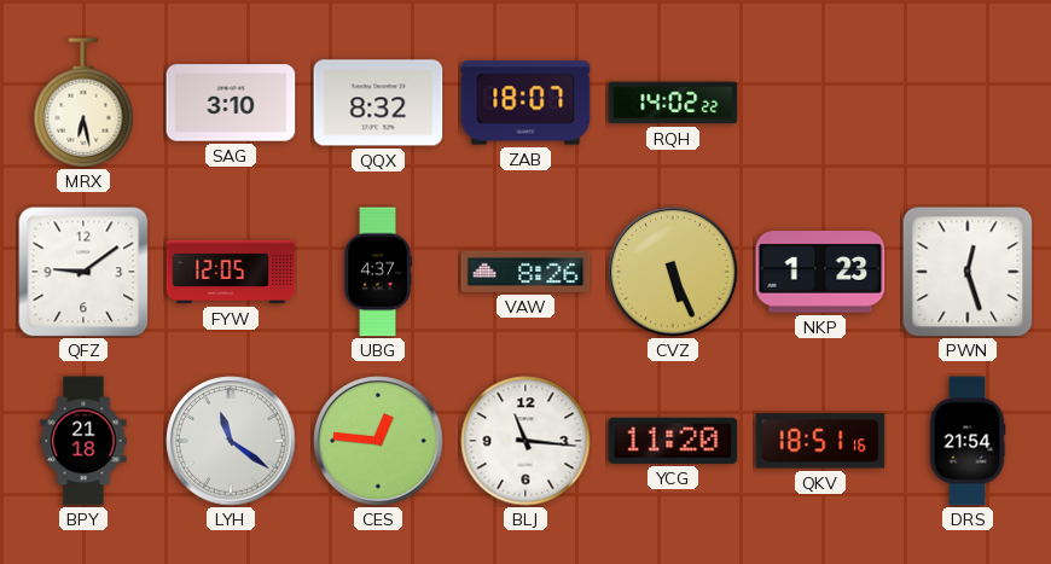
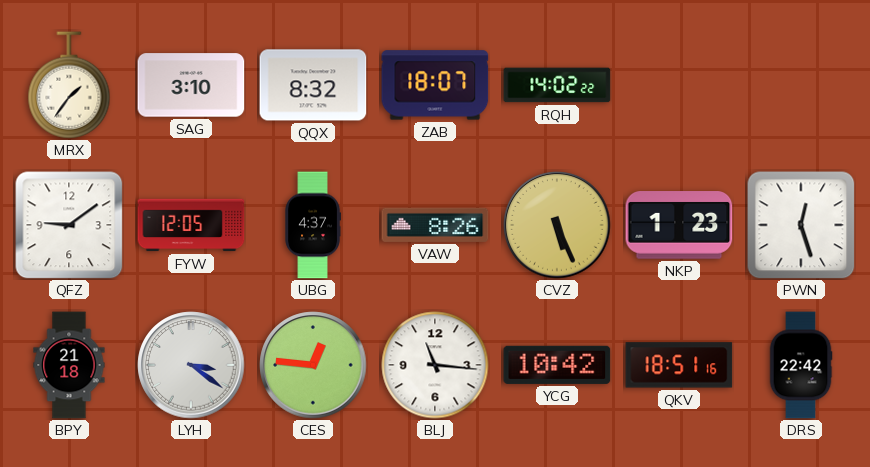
MRX: 6:28 -> 1:36 (69, 85)
LYH: 11:21 -> 3:21 (191, 365)
YCG: 11:20 -> 10:42 (557, 365)
DRS: 21:54 -> 22:42 (801, 365)
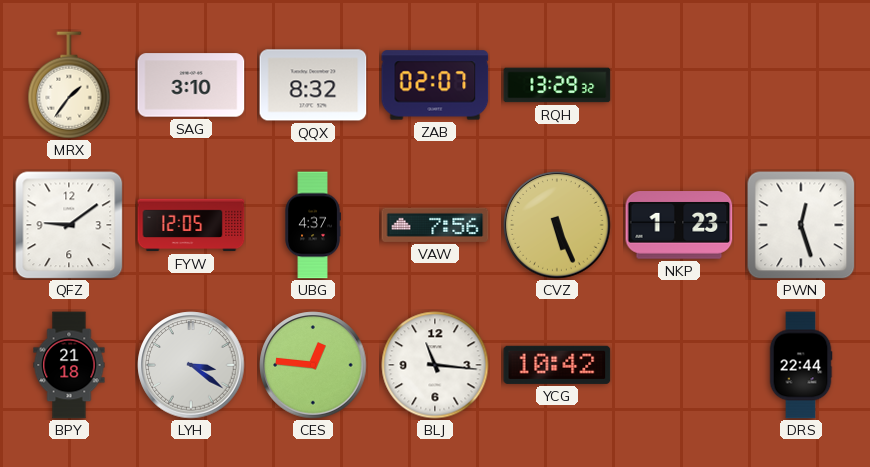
ZAB: 18:07 -> 02:07 (435, 85)
RQH: 14:02 -> 13:29 (557, 85)
VAW: 8:26 -> 7:56 (435, 225)
QKV: 18:51 -> none (679, 365)
DRS: 22:42 -> 22:44 (801, 365)
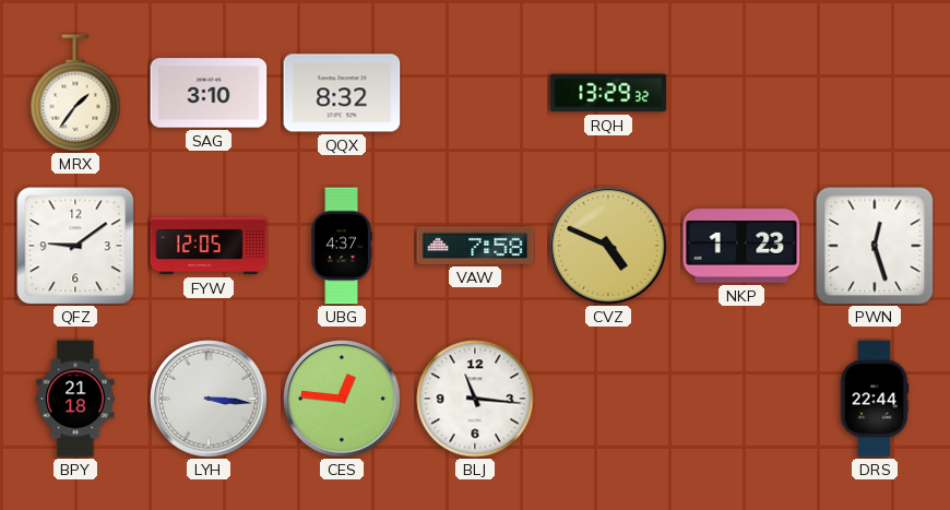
ZAB: 02:07 -> none (435, 85)
VAW: 7:56 -> 7:58 (475, 246)
CVZ: 5:26 -> 4:49 (608, 246)
LYH: 3:21 -> 3:16 (209, 399)
YCG: 10:42 -> none (557, 365)
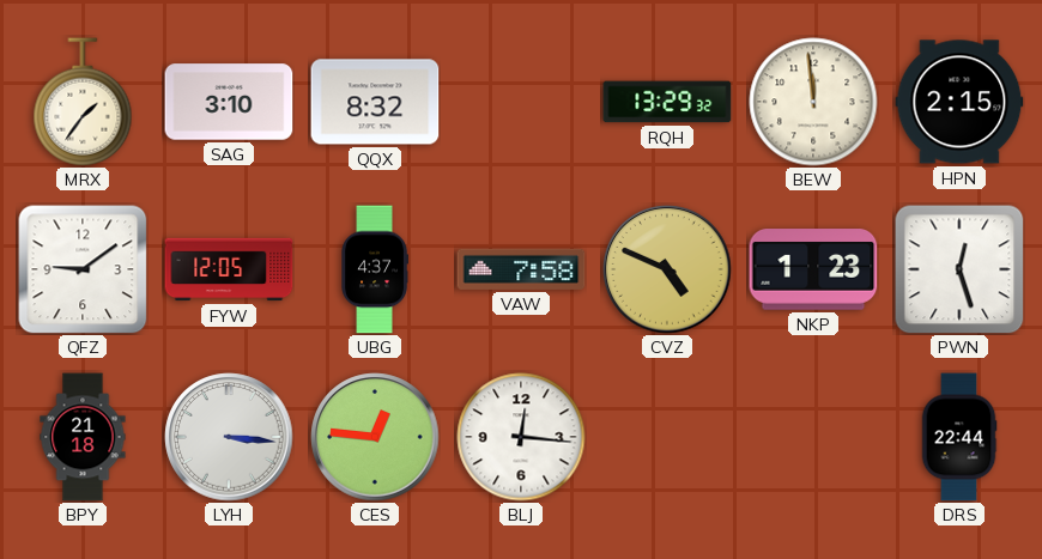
BEW: none -> 11:59 (813, 102)
HPN: none -> 2:15 (959, 102)
BLJ: 11:16 -> 12:16 (521, 437)
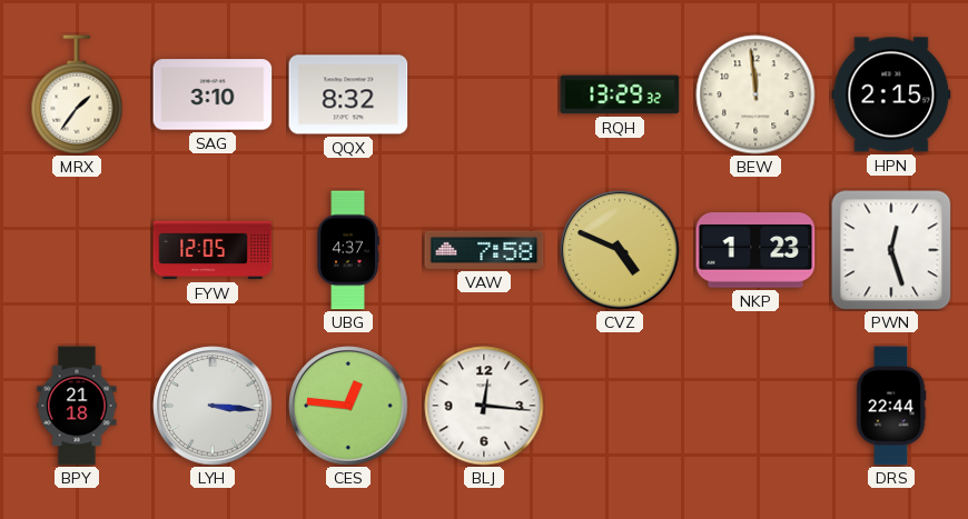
QFZ: 9:09 -> none (83, 269)
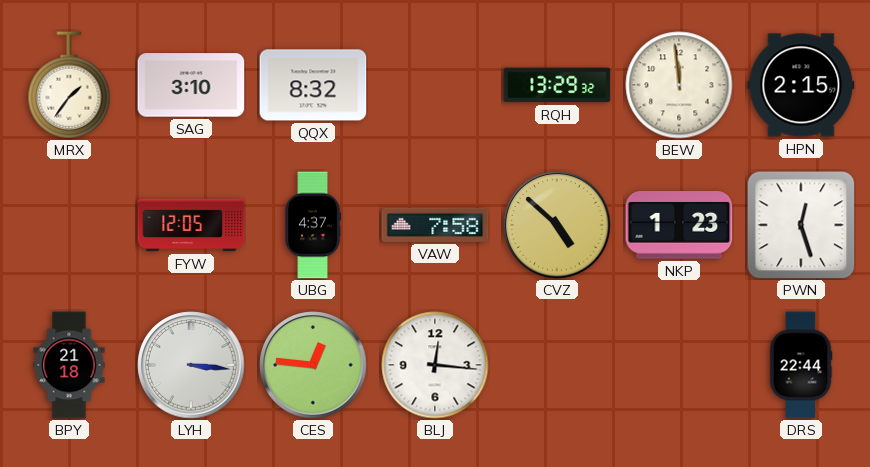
CVZ: 4:49 -> 4:52 (557, 225)
